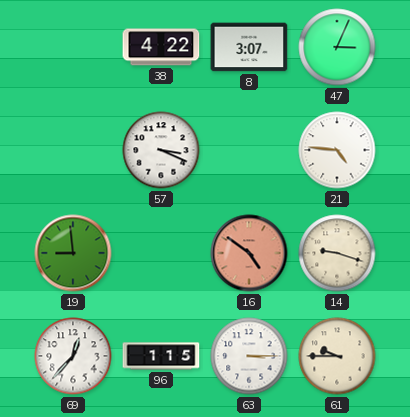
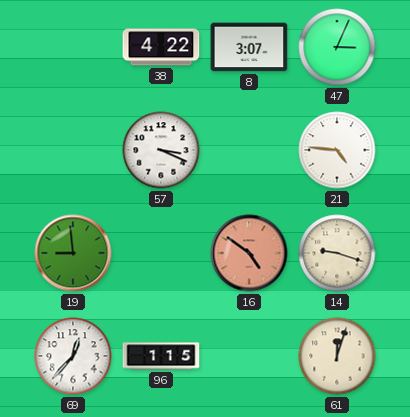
63: 3:15 -> none (249, 356)
61: 9:45 -> 12:03 (337, 356)
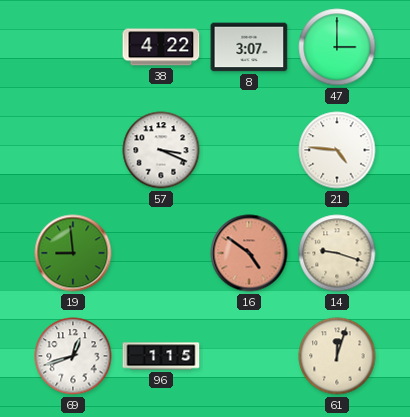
47: 3:04 -> 3:00 (337, 47)
69: 12:37 -> 12:42 (73, 356)
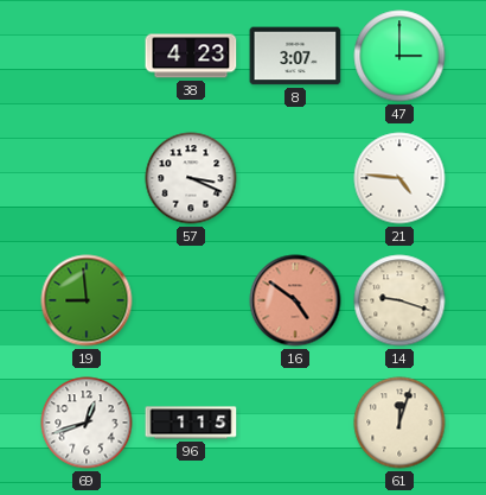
38: 4:22 -> 4:23 (191, 56)
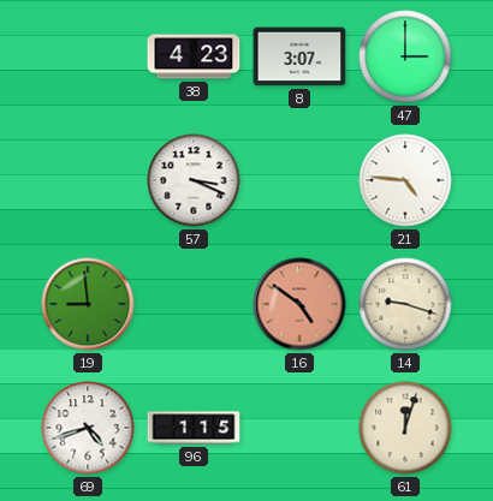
69: 12:42 -> 4:42 (88, 428)
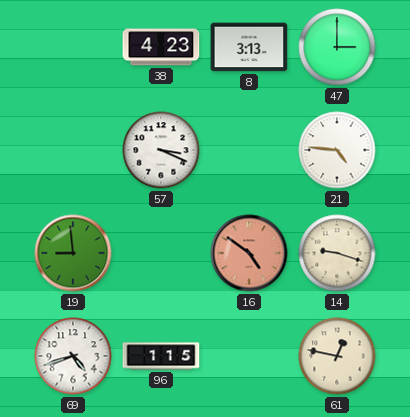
8: 3:07 -> 3:13 (249, 47)
61: 12:03 -> 12:47 (337, 356)
